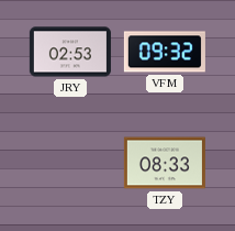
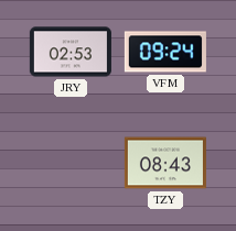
VFM: 09:32 -> 09:24 (165, 52)
TZY: 08:33 -> 08:43 (165, 163)
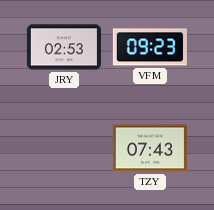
VFM: 09:24 -> 09:23 (150, 47)
TZY: 08:43 -> 07:43 (150, 148)
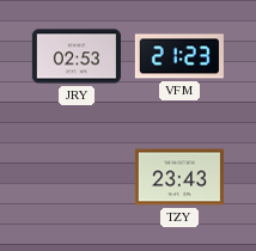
VFM: 09:23 -> 21:23 (179, 56)
TZY: 07:43 -> 23:43 (179, 177)
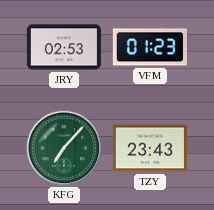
VFM: 21:23 -> 01:23 (150, 47)
KFG: none -> 7:07 (64, 148)
